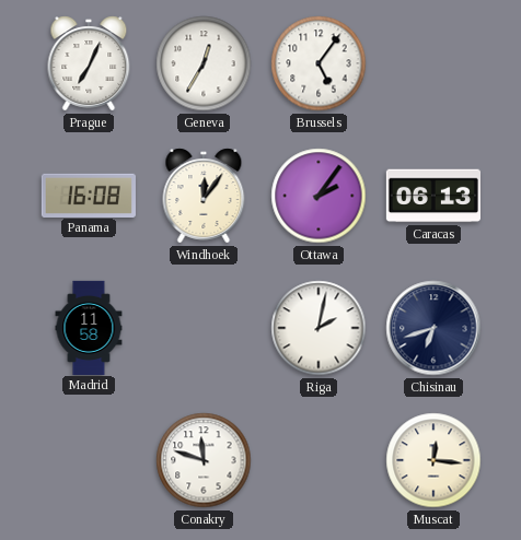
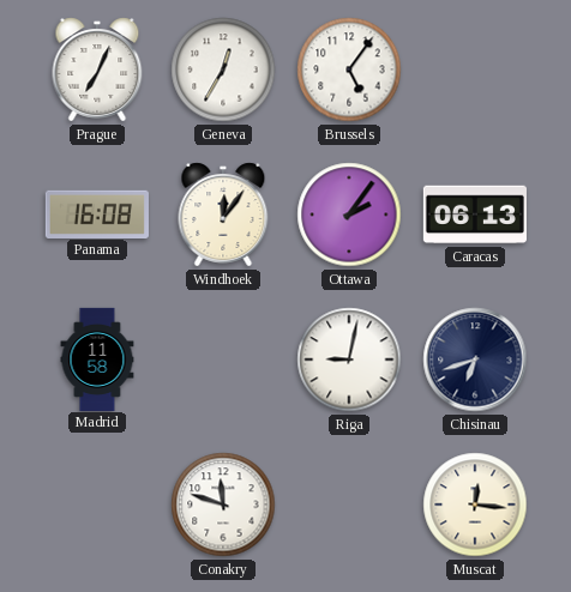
Riga: 2:02 -> 9:02 (349, 360)
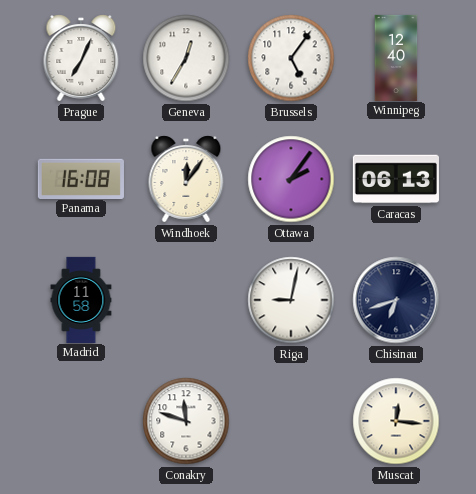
Winnipeg: none -> 12:40 (396, 57)
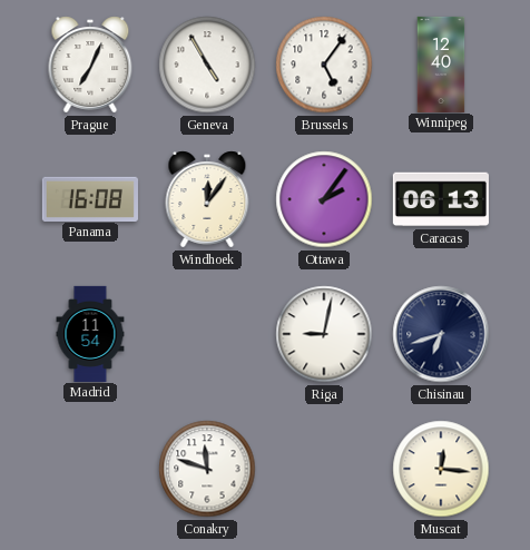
Geneva: 12:35 -> 4:55 (207, 65)
Madrid: 11:58 -> 11:54 (90, 333)
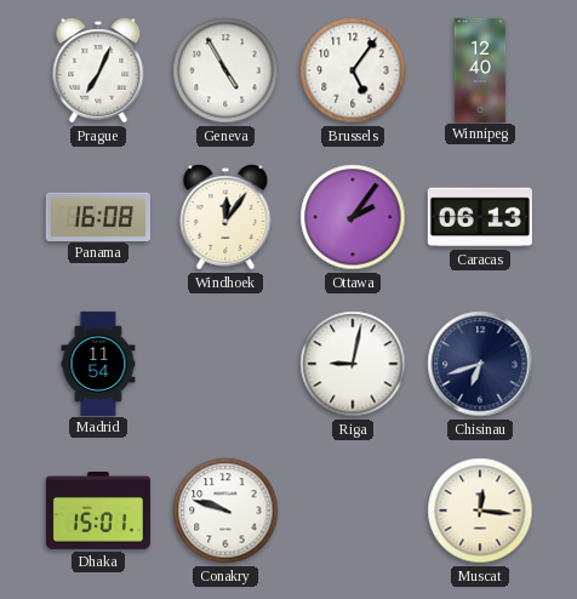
Dhaka: none -> 15:01 (98, 512)
Conakry: 11:48 -> 9:48 (225, 510)
